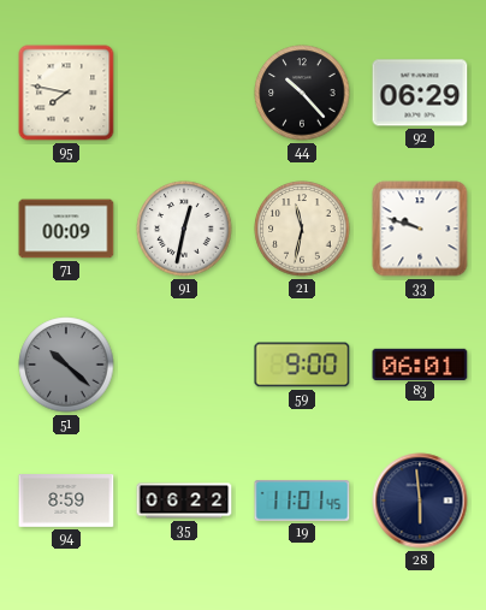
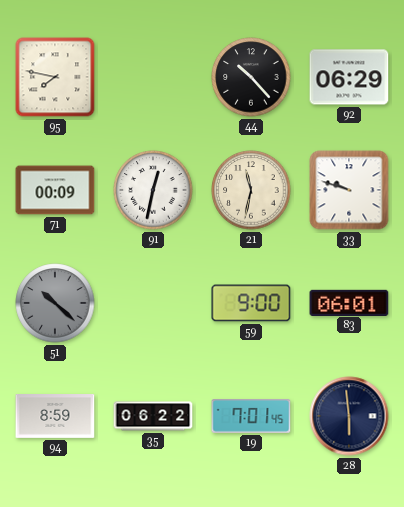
19: 11:01 -> 7:01 (251, 416)
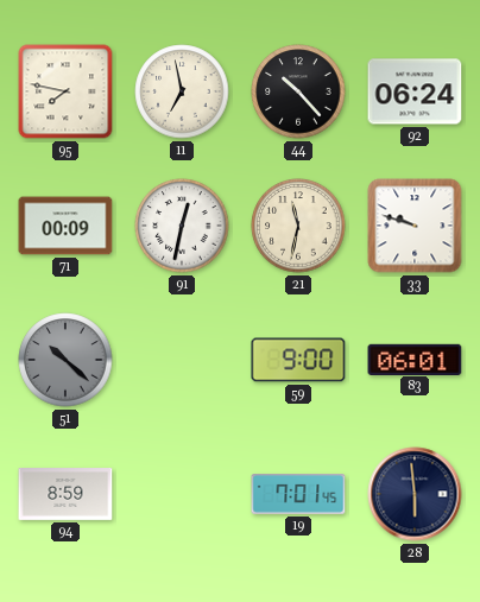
11: none -> 6:58 (182, 91)
92: 06:29 -> 06:24 (415, 91)
35: 06:22 -> none (153, 416)
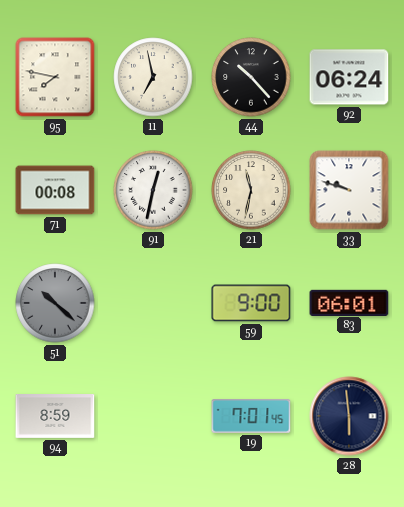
71: 00:09 -> 00:08 (55, 190)
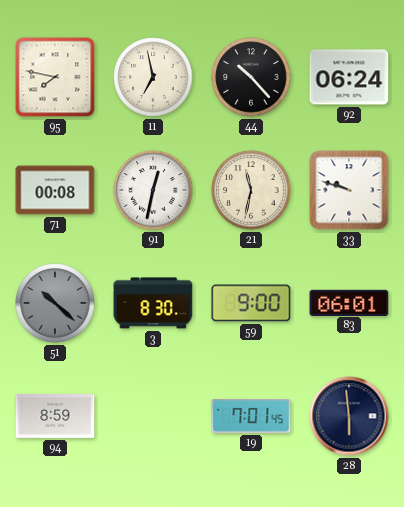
3: none -> 8:30 (153, 303)
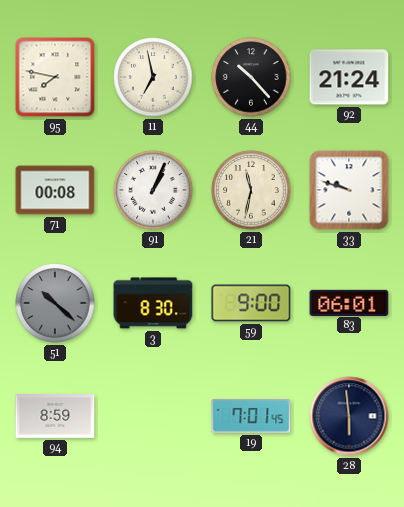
92: 06:24 -> 21:24 (349, 77)
91: 12:32 -> 1:04 (153, 190)
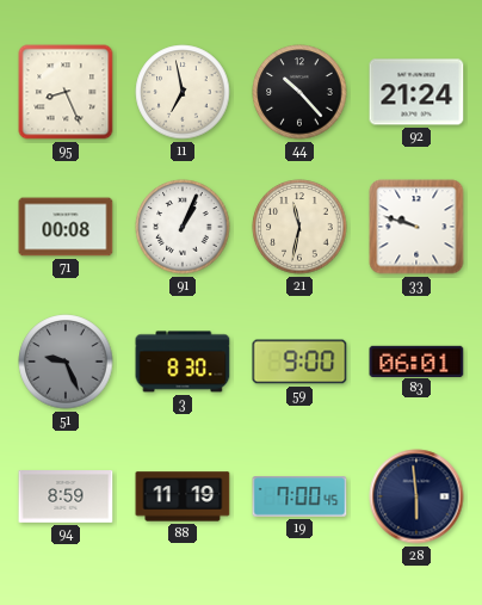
95: 7:47 -> 8:26 (66, 92)
51: 10:22 -> 9:26 (66, 362)
88: none -> 11:19 (183, 496)
19: 7:01 -> 7:00 (299, 496)
